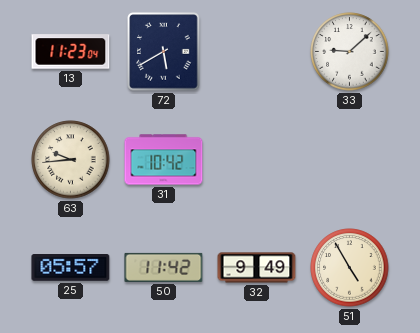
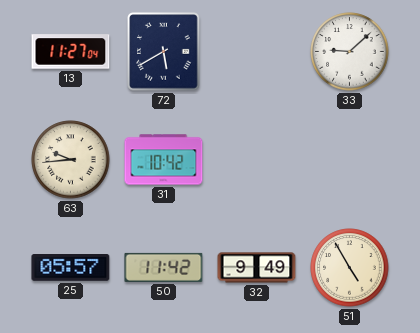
13: 11:23 -> 11:27 (71, 52)
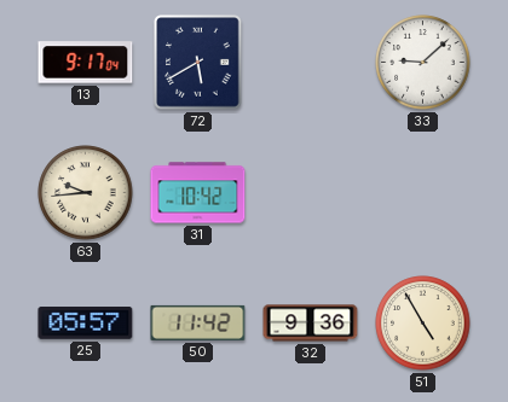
13: 11:27 -> 9:17 (86, 63)
32: 9:49 -> 9:36 (311, 324)
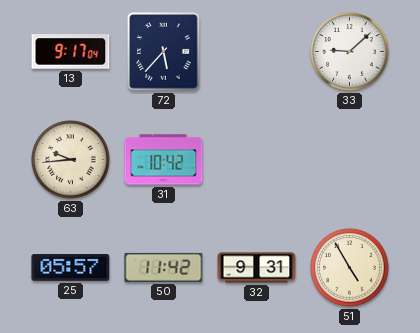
72: 5:40 -> 5:37 (164, 52)
32: 9:36 -> 9:31 (257, 268)
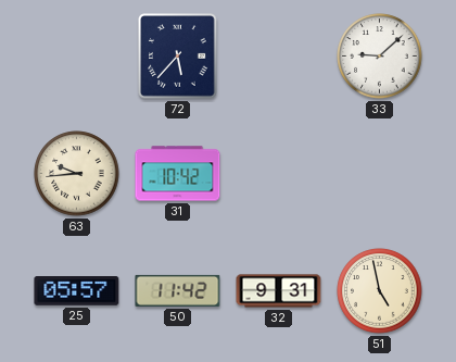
13: 9:17 -> none (71, 52)
51: 4:55 -> 4:58 (380, 291)
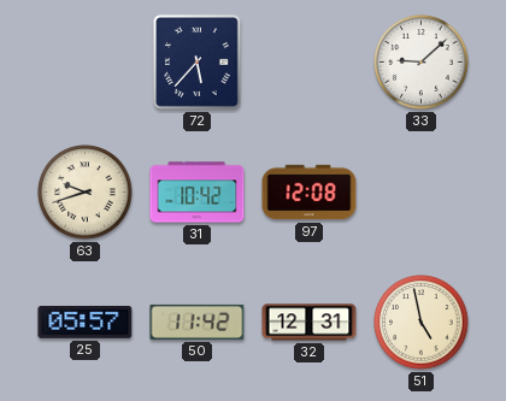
63: 9:44 -> 9:42 (86, 193)
97: none -> 12:08 (310, 193)
32: 9:31 -> 12:31 (310, 323)
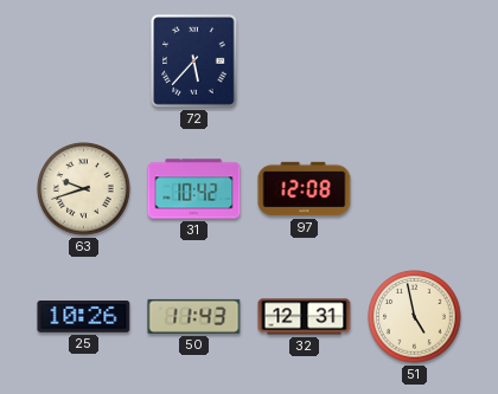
33: 9:08 -> none (422, 63)
25: 05:57 -> 10:26 (84, 317)
50: 11:42 -> 11:43 (194, 316)
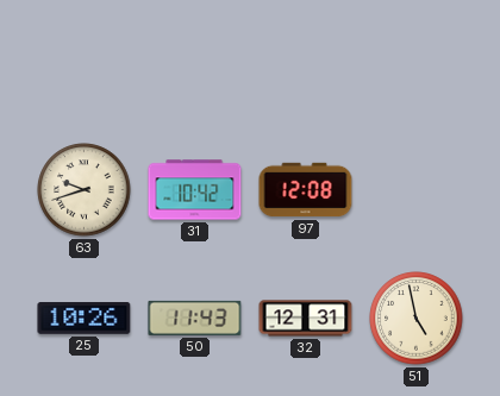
72: 5:37 -> none (194, 62)
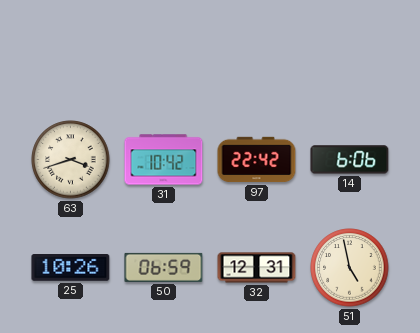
63: 9:42 -> 3:42 (71, 160)
97: 12:08 -> 22:42 (257, 160)
14: none -> 6:06 (350, 160)
50: 11:43 -> 06:59 (164, 267)
